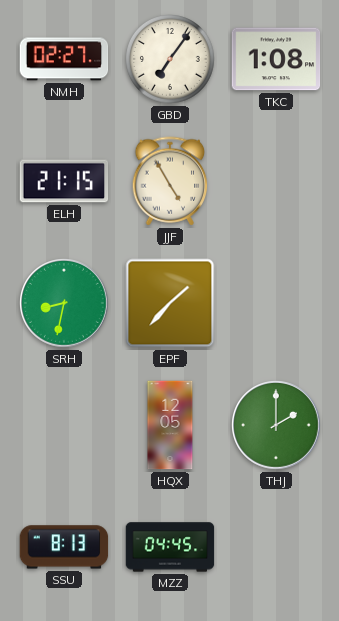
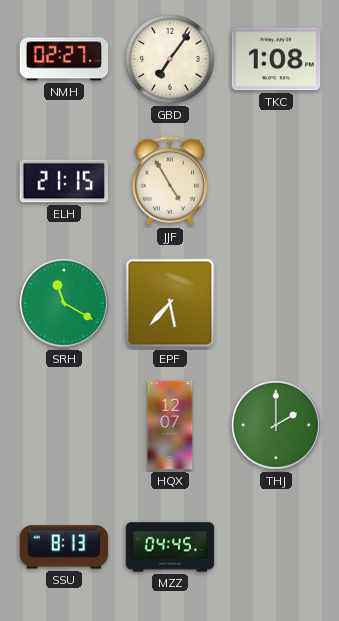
SRH: 8:32 -> 11:20 (65, 304)
EPF: 1:37 -> 5:37 (170, 303)
HQX: 12:05 -> 12:07 (170, 425)
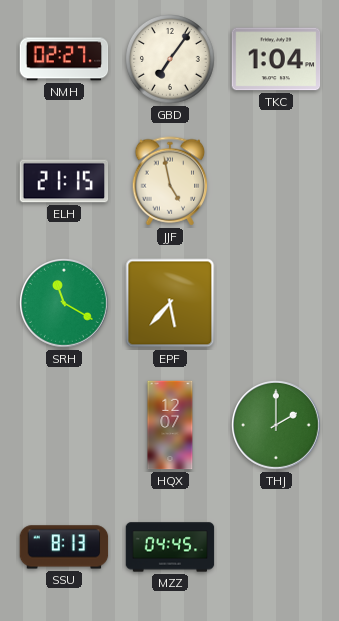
TKC: 1:08 -> 1:04 (276, 59)
JJF: 4:55 -> 4:58 (170, 181)
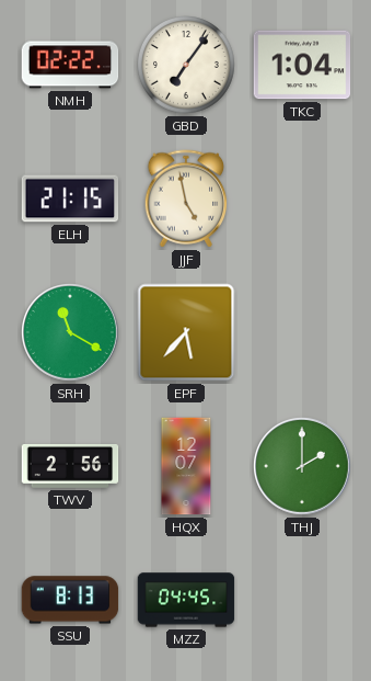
NMH: 02:27 -> 02:22 (70, 65)
TWV: none -> 2:56 (70, 466)
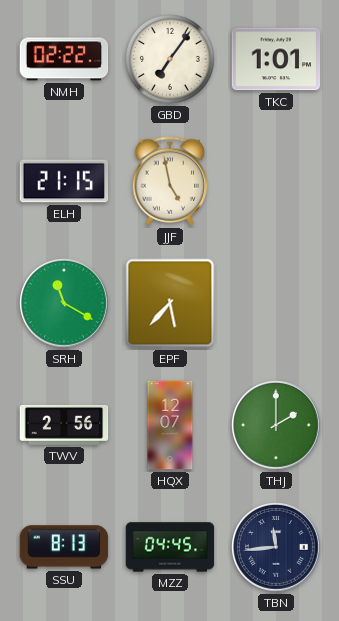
TKC: 1:04 -> 1:01 (276, 59)
TBN: none -> 11:44 (277, 548)
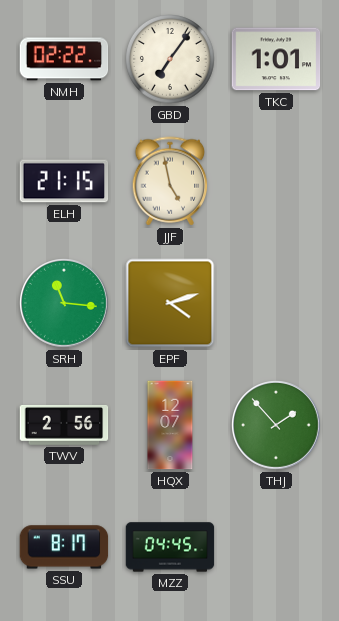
SRH: 11:20 -> 11:16 (65, 304)
EPF: 5:37 -> 4:12 (170, 303)
THJ: 2:00 -> 1:53 (277, 426)
SSU: 8:13 -> 8:17 (64, 547)
TBN: 11:44 -> none (277, 548)
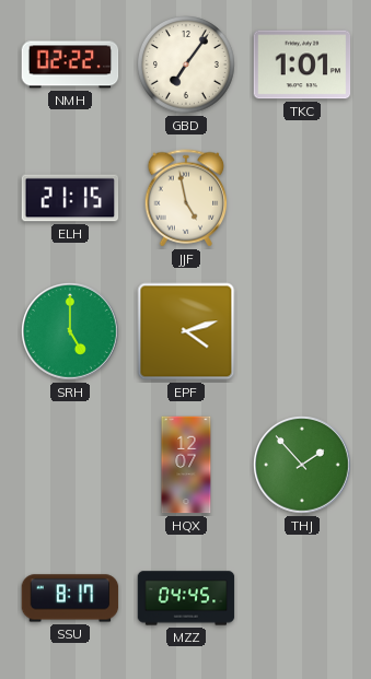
SRH: 11:16 -> 5:00 (71, 332)
TWV: 2:56 -> none (64, 425)
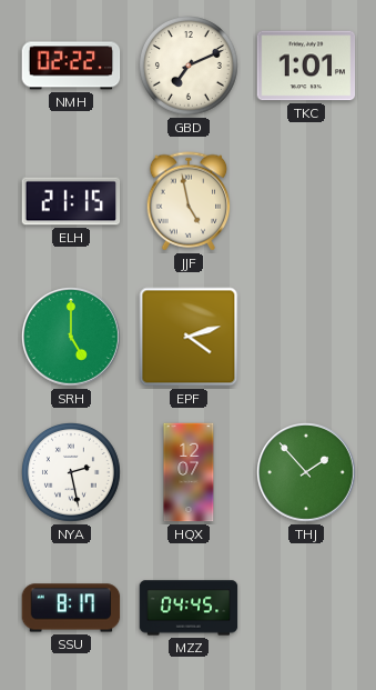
GBD: 7:06 -> 7:11 (190, 67)
NYA: none -> 2:28 (72, 473)
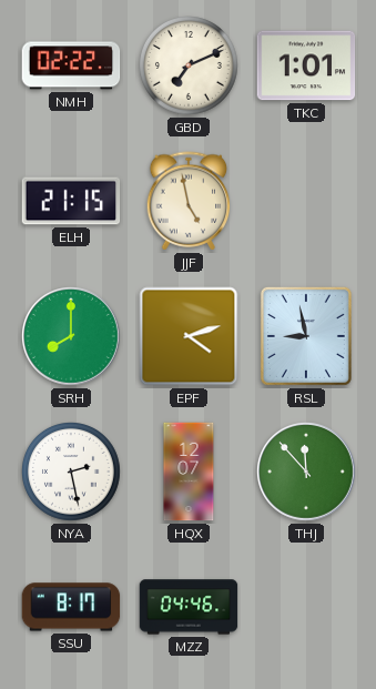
SRH: 5:00 -> 8:00 (72, 337)
RSL: none -> 8:58 (306, 336)
THJ: 1:53 -> 11:53 (307, 473)
MZZ: 04:45 -> 04:46 (189, 607)
